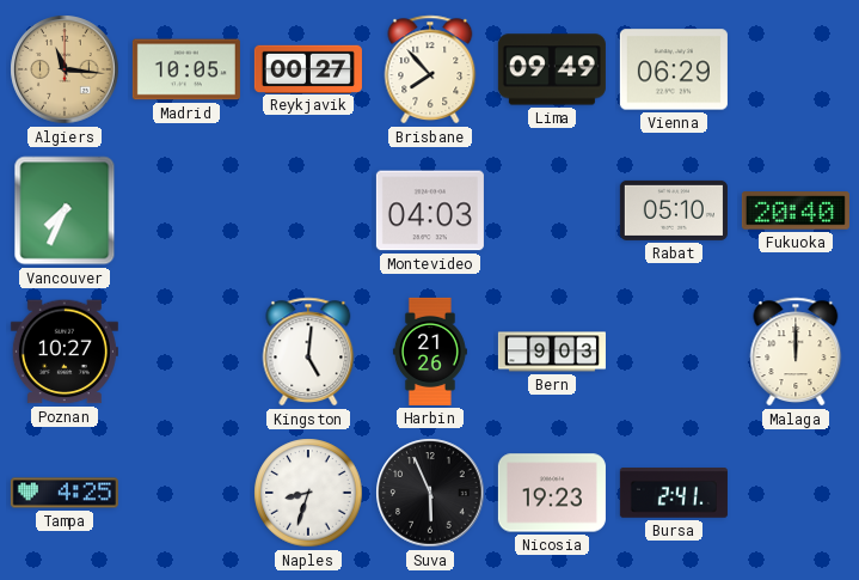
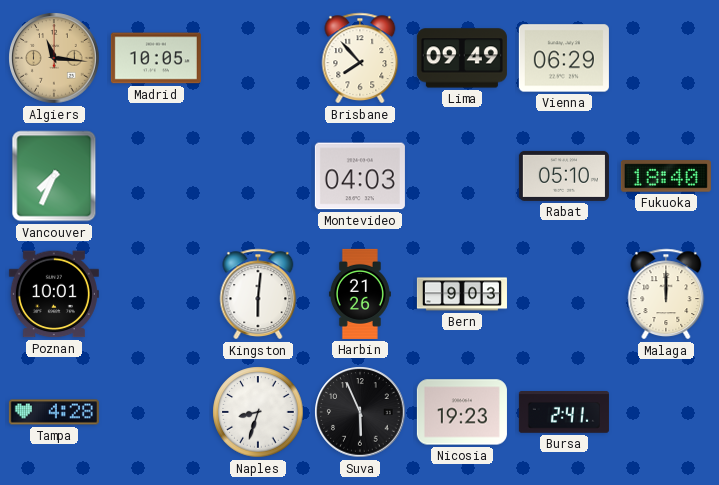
Reykjavik: 00:27 -> none (308, 68)
Fukuoka: 20:40 -> 18:40 (666, 176)
Poznan: 10:27 -> 10:01 (54, 294)
Kingston: 5:01 -> 6:01 (258, 294)
Tampa: 4:25 -> 4:28 (54, 412)
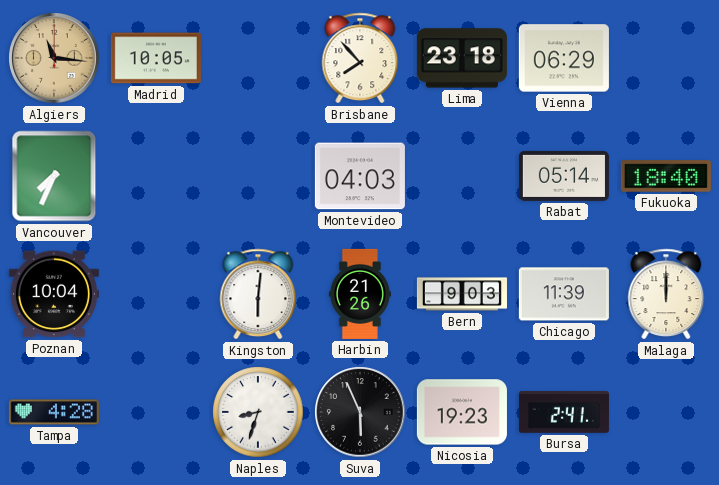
Lima: 09:49 -> 23:18 (462, 58)
Rabat: 05:10 -> 05:14 (564, 176)
Poznan: 10:01 -> 10:04 (54, 294)
Chicago: none -> 11:39 (564, 294)
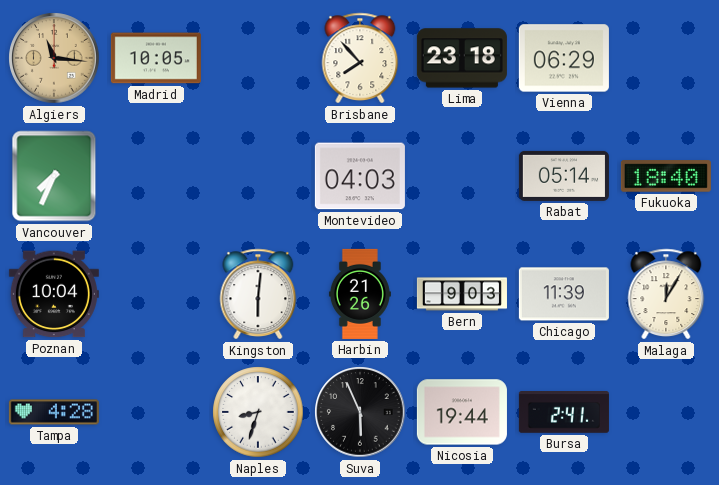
Malaga: 12:00 -> 12:05 (666, 294)
Nicosia: 19:23 -> 19:44 (462, 412)
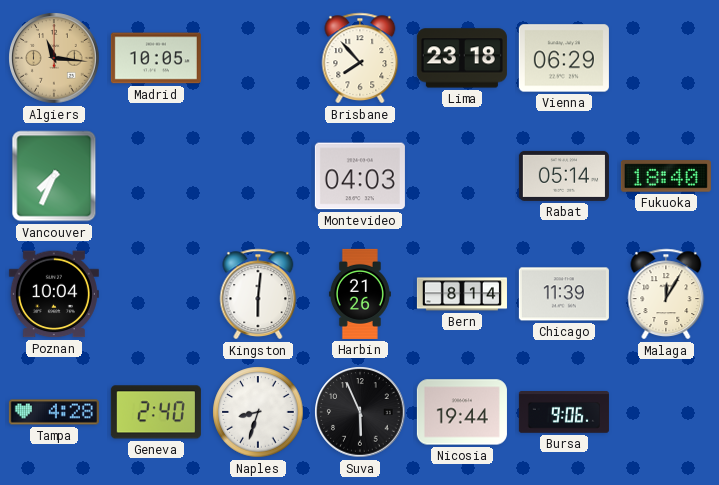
Bern: 9:03 -> 8:14 (462, 294)
Geneva: none -> 2:40 (156, 412)
Bursa: 2:41 -> 9:06 (564, 412)
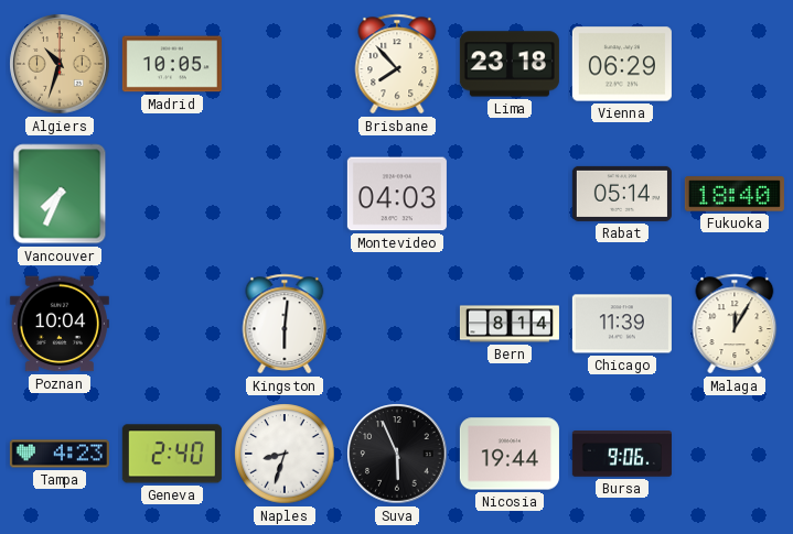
Algiers: 11:16 -> 10:33 (60, 64)
Harbin: 21:26 -> none (360, 294)
Tampa: 4:28 -> 4:23 (60, 454)
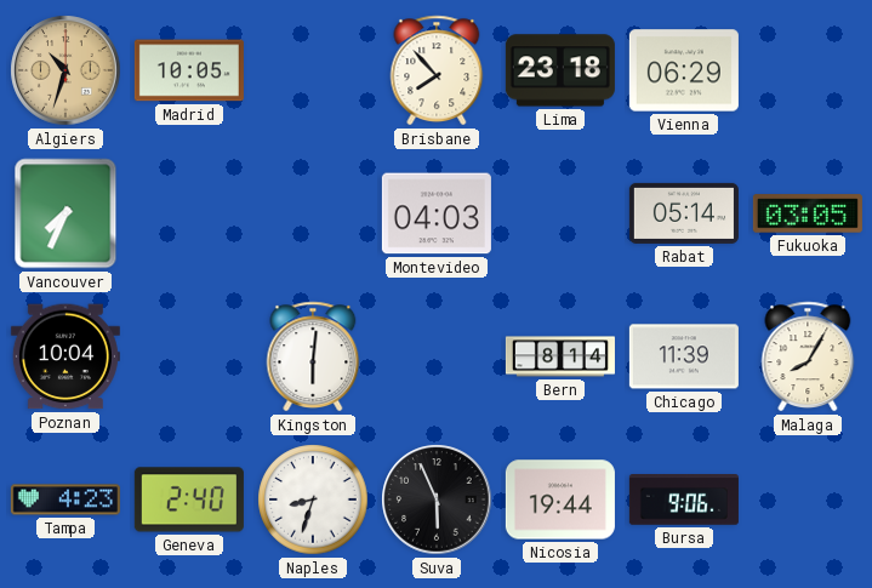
Fukuoka: 18:40 -> 03:05 (808, 213)
Malaga: 12:05 -> 8:05 (808, 356)
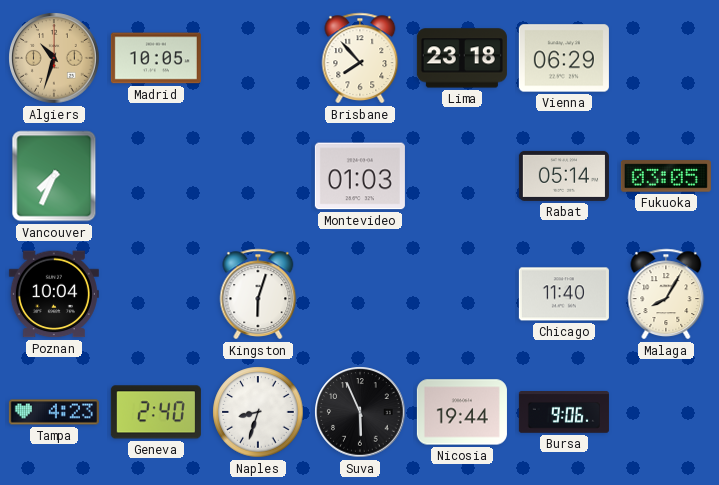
Montevideo: 04:03 -> 01:03 (360, 176)
Kingston: 6:01 -> 6:03 (258, 294)
Bern: 8:14 -> none (560, 356)
Chicago: 11:39 -> 11:40 (564, 294)
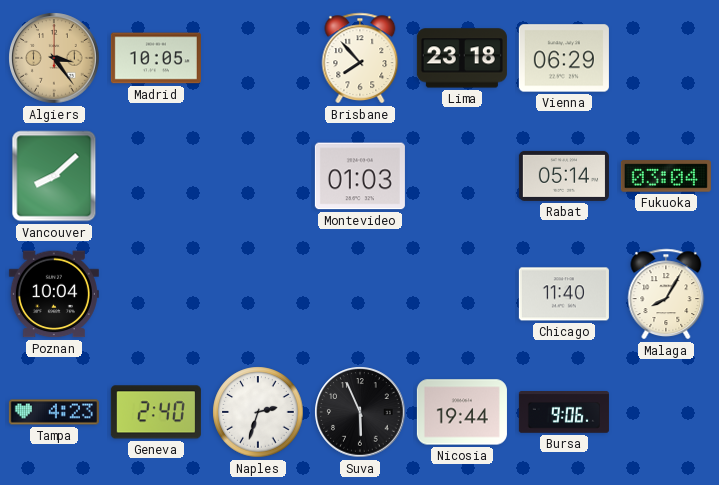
Algiers: 10:33 -> 3:24 (54, 58)
Vancouver: 7:34 -> 8:08 (54, 176)
Fukuoka: 03:05 -> 03:04 (666, 176)
Kingston: 6:03 -> none (258, 294)
Naples: 8:33 -> 2:33 (258, 412)
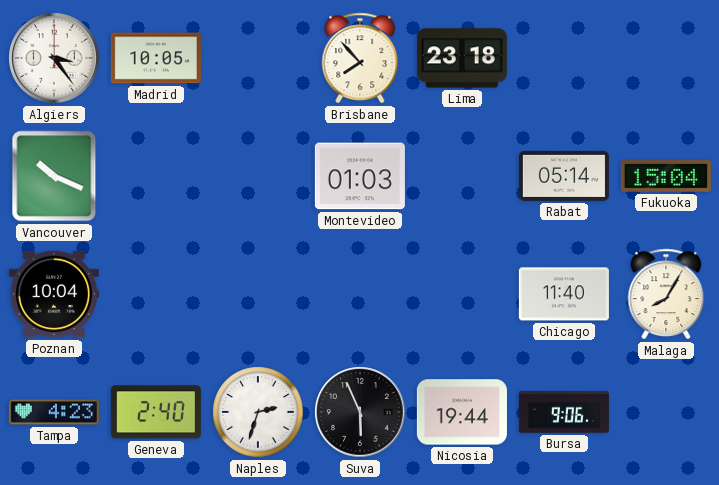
Algiers dial: champagne -> white (54, 58)
Vienna: 06:29 -> none (564, 58)
Vancouver: 8:08 -> 10:19 (54, 176)
Fukuoka: 03:04 -> 15:04 (666, 176)
